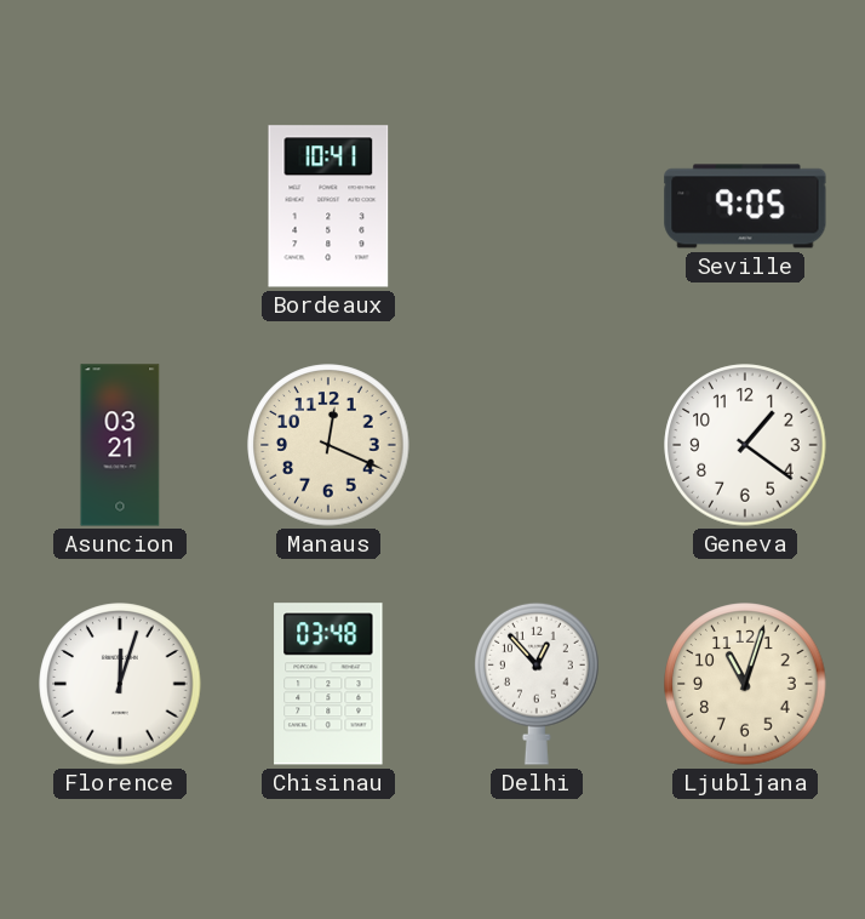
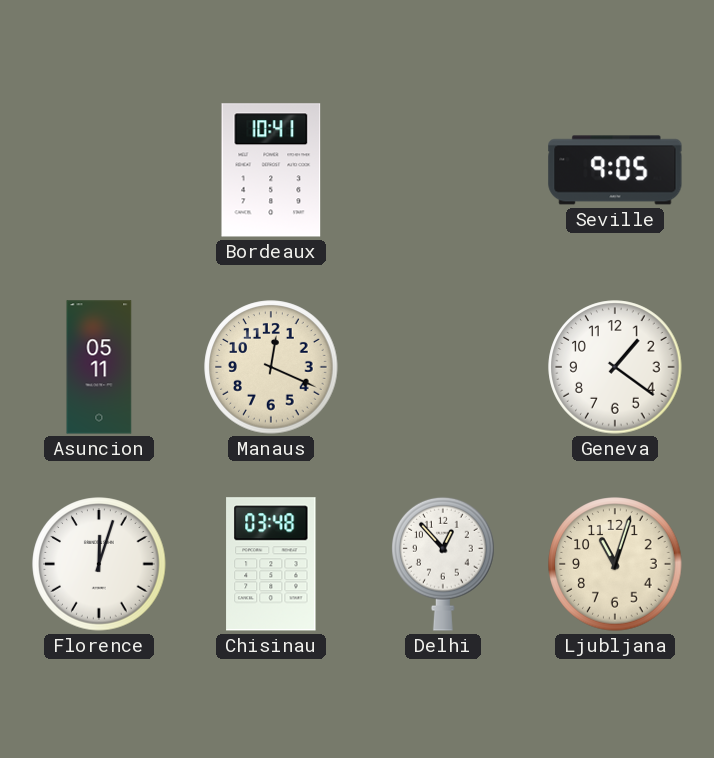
Asuncion: 03:21 -> 05:11 (99, 367)
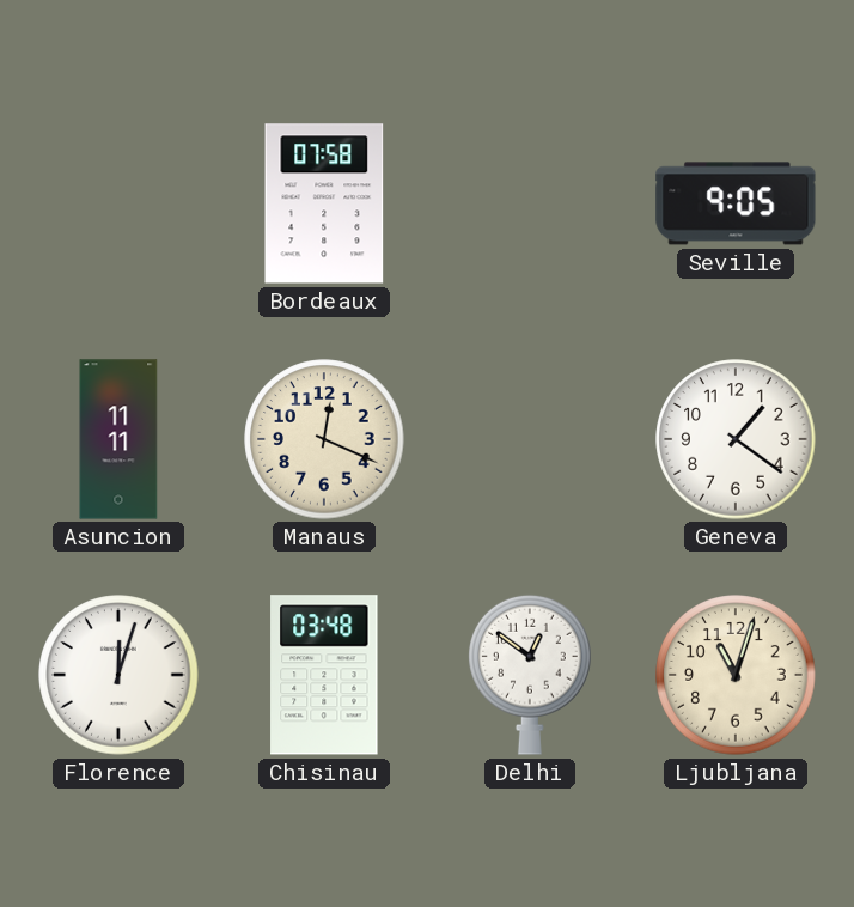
Bordeaux: 10:41 -> 07:58 (324, 203)
Asuncion: 05:11 -> 11:11 (118, 439)
Delhi: 12:53 -> 12:51 (531, 675)
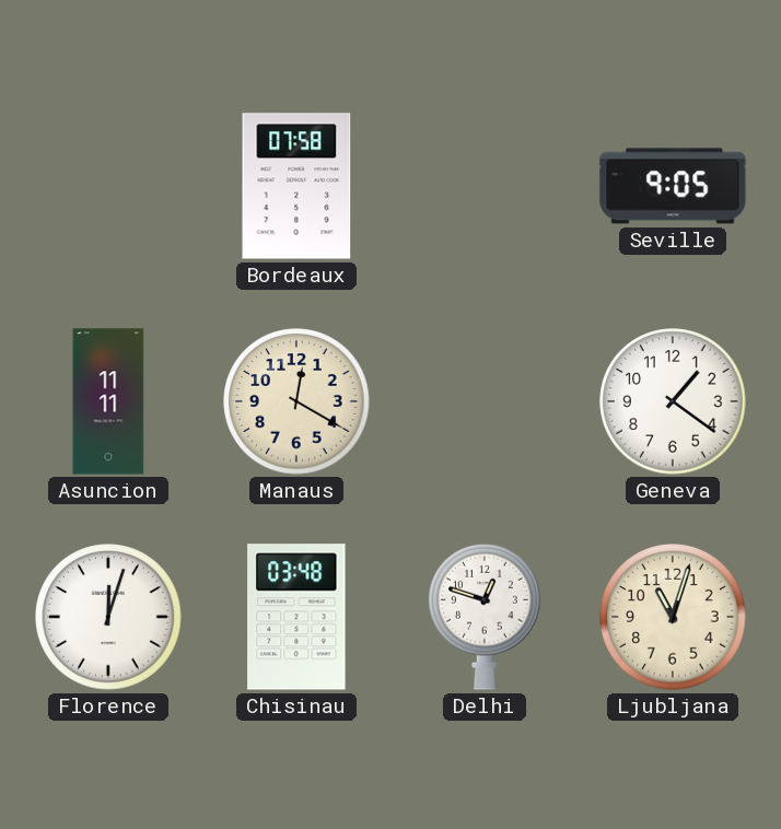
Manaus: 12:19 -> 12:20 (296, 401)
Delhi: 12:51 -> 12:48 (486, 617)
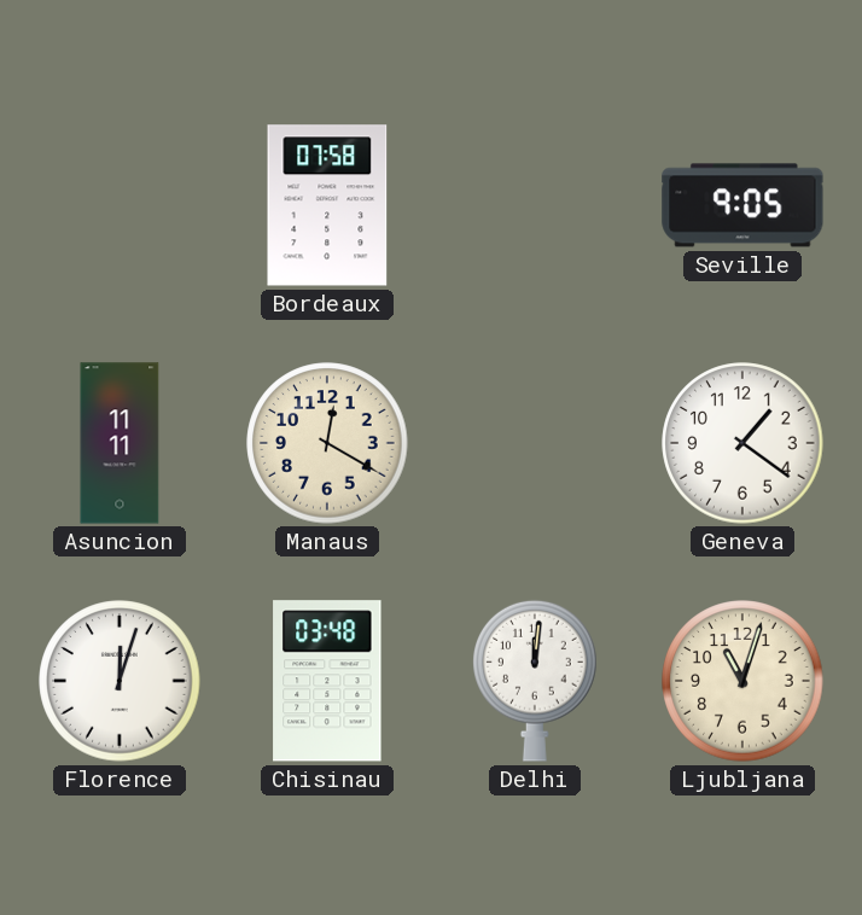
Delhi: 12:48 -> 12:01 (536, 681)
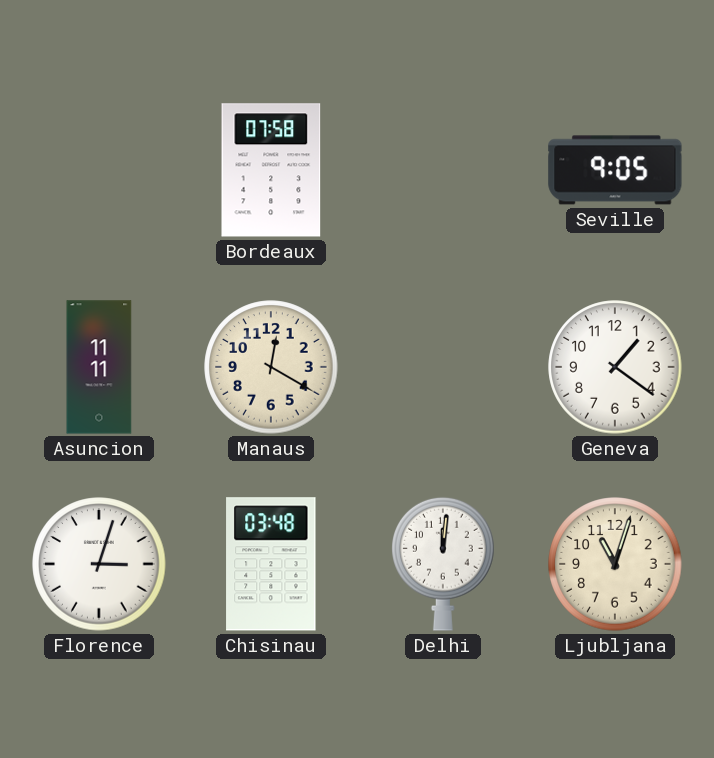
Florence: 12:03 -> 3:03 (99, 564)
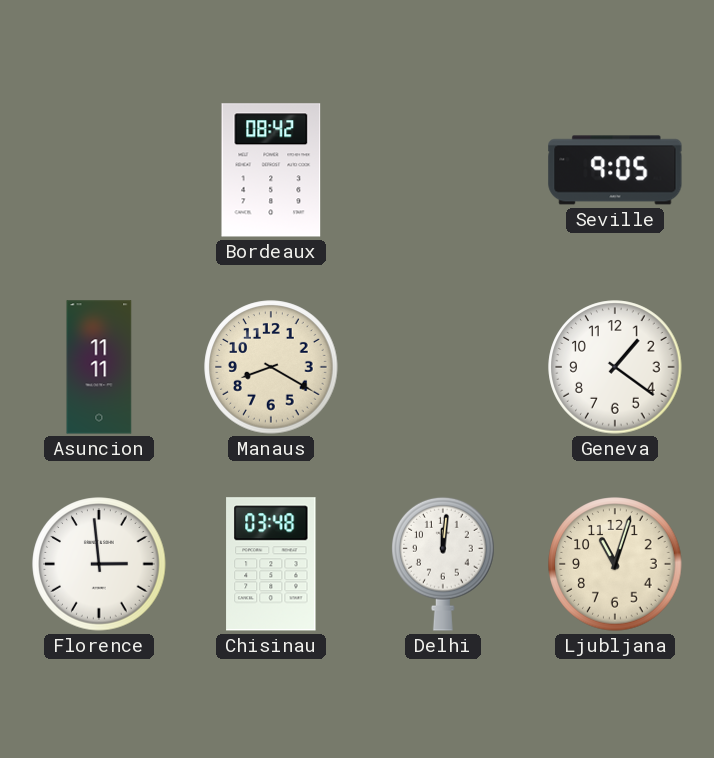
Bordeaux: 07:58 -> 08:42 (271, 170)
Manaus: 12:20 -> 8:20 (271, 367)
Florence: 3:03 -> 2:59 (99, 564)
